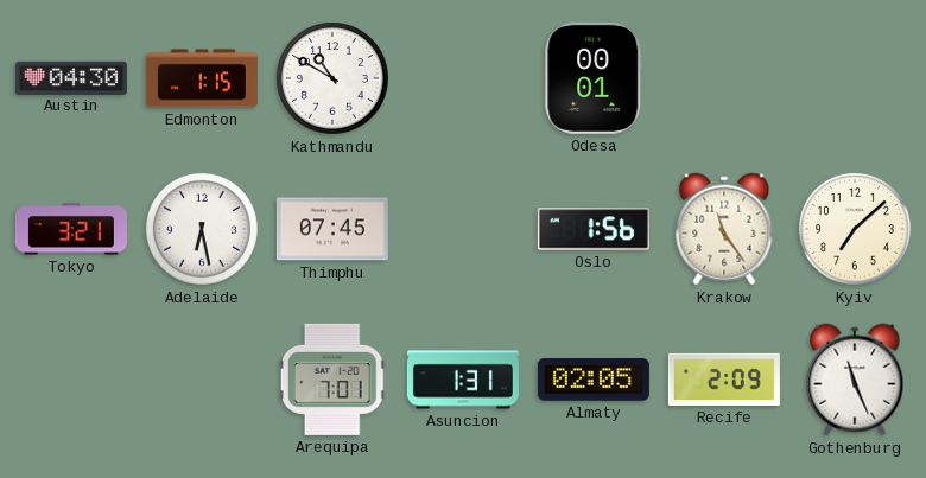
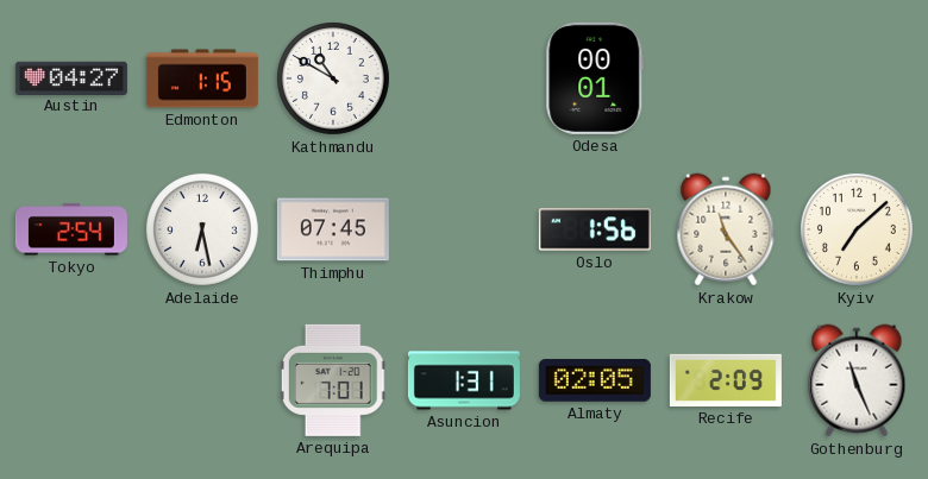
Austin: 04:30 -> 04:27 (71, 77)
Tokyo: 3:21 -> 2:54 (71, 229)
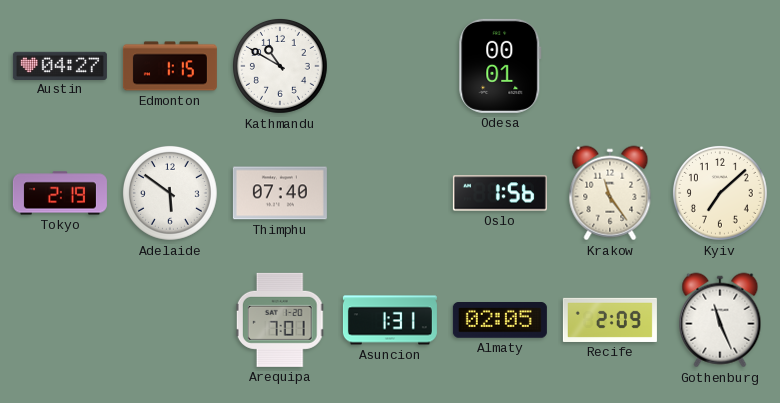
Tokyo: 2:54 -> 2:19 (60, 193)
Adelaide: 6:28 -> 5:51 (170, 193)
Thimphu: 07:45 -> 07:40 (280, 193)
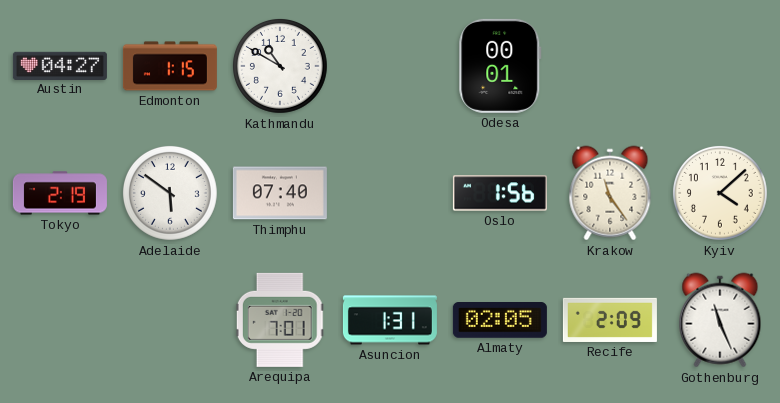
Kyiv: 7:08 -> 4:08 (720, 193)
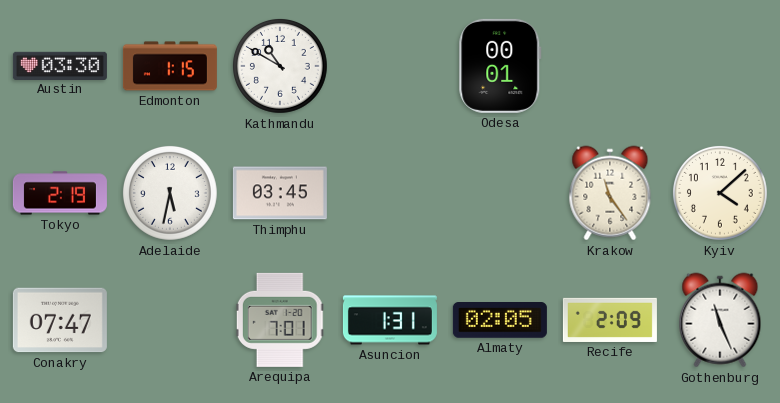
Austin: 04:27 -> 03:30 (60, 65)
Adelaide: 5:51 -> 5:32 (170, 193)
Thimphu: 07:40 -> 03:45 (280, 193)
Oslo: 1:56 -> none (500, 193)
Conakry: none -> 07:47 (60, 320)
